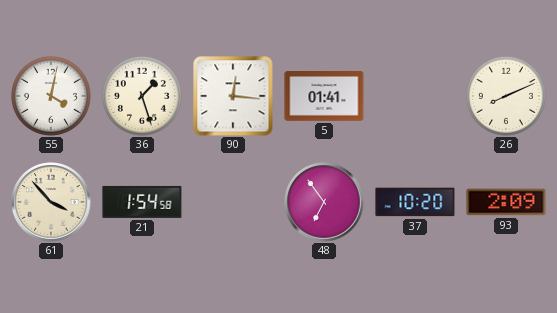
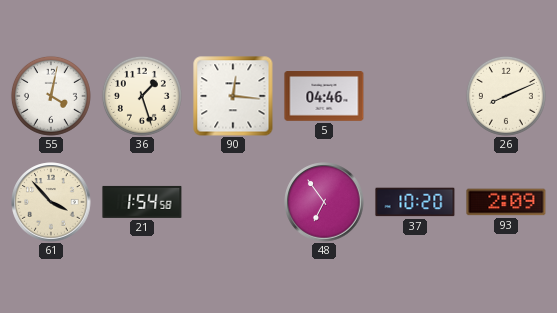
5: 01:41 -> 04:46 (324, 97)
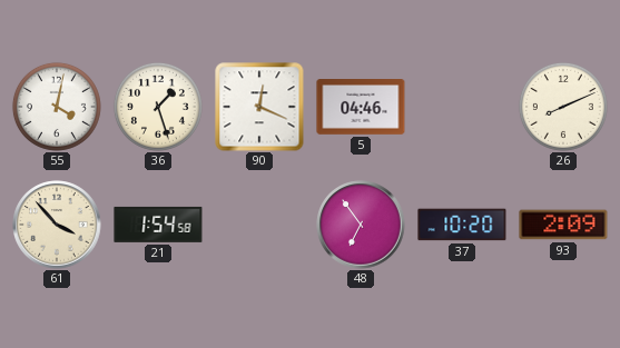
90: 12:16 -> 12:19 (259, 107)
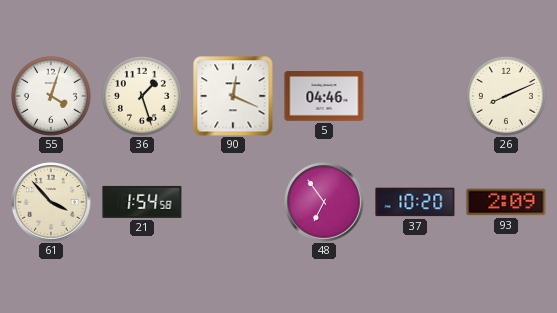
55: 4:02 -> 4:03 (51, 96)
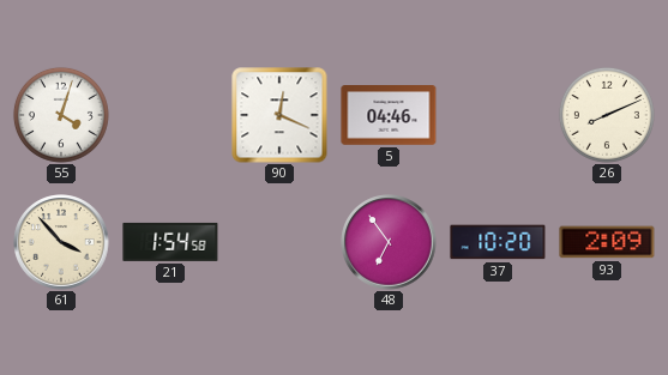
36: 1:27 -> none (142, 96)
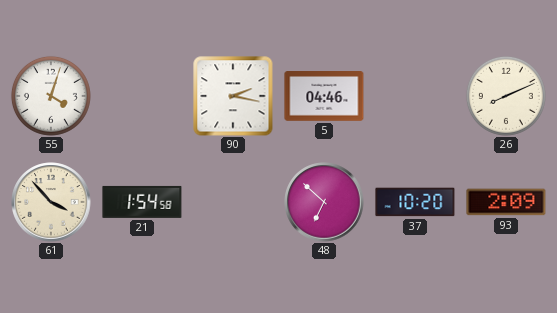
90: 12:19 -> 2:17 (233, 96)
48: 6:54 -> 6:52 (324, 202)
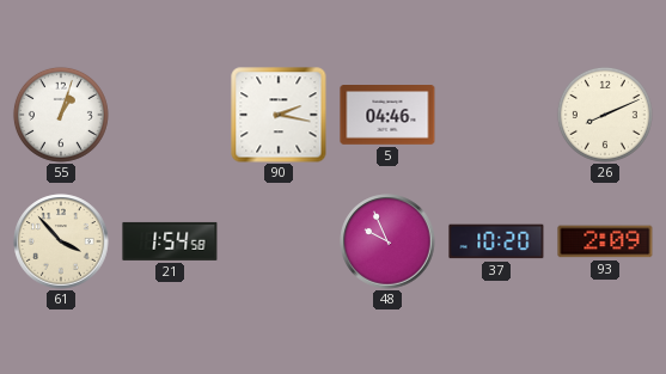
55: 4:03 -> 1:03 (61, 115)
48: 6:52 -> 9:56 (387, 241)
